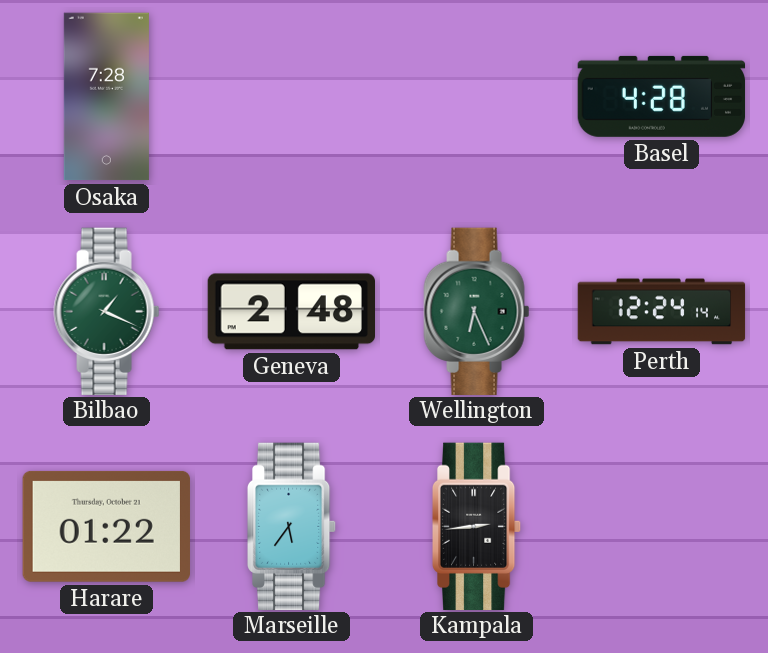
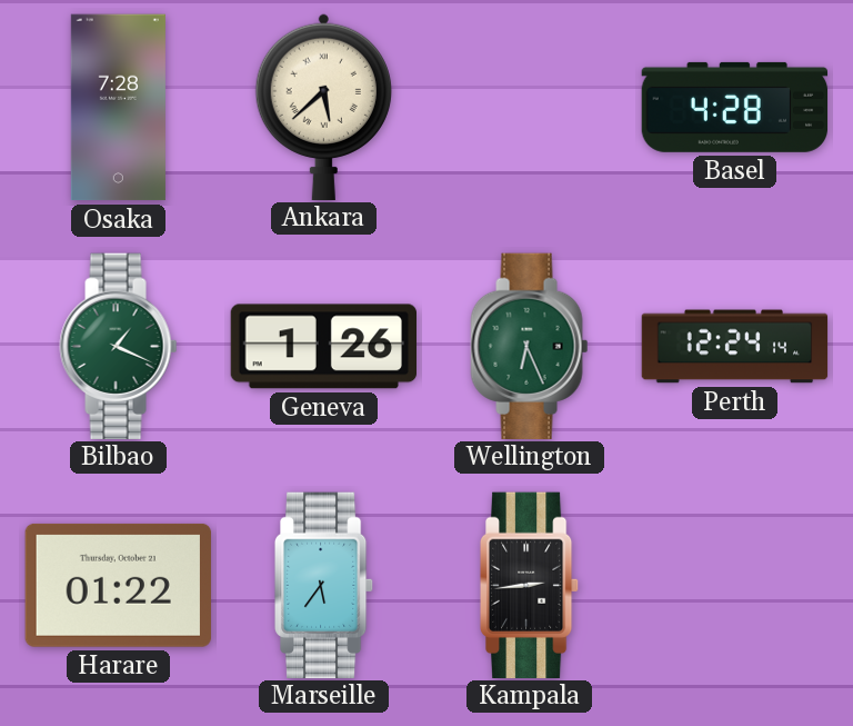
Ankara: none -> 5:38 (323, 106)
Geneva: 2:48 -> 1:26 (323, 347)
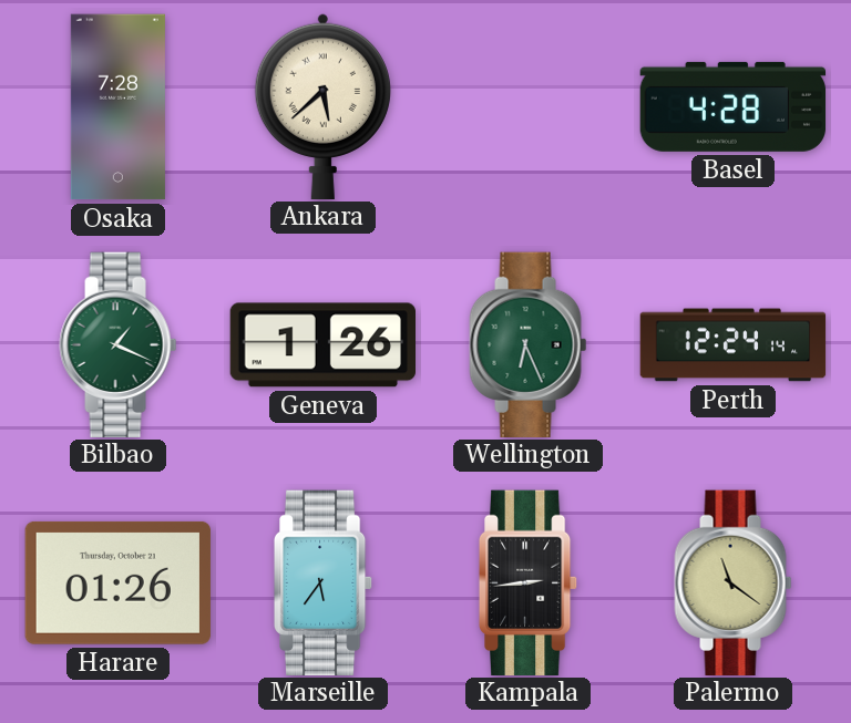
Harare: 01:22 -> 01:26 (117, 582)
Palermo: none -> 11:21 (734, 582)
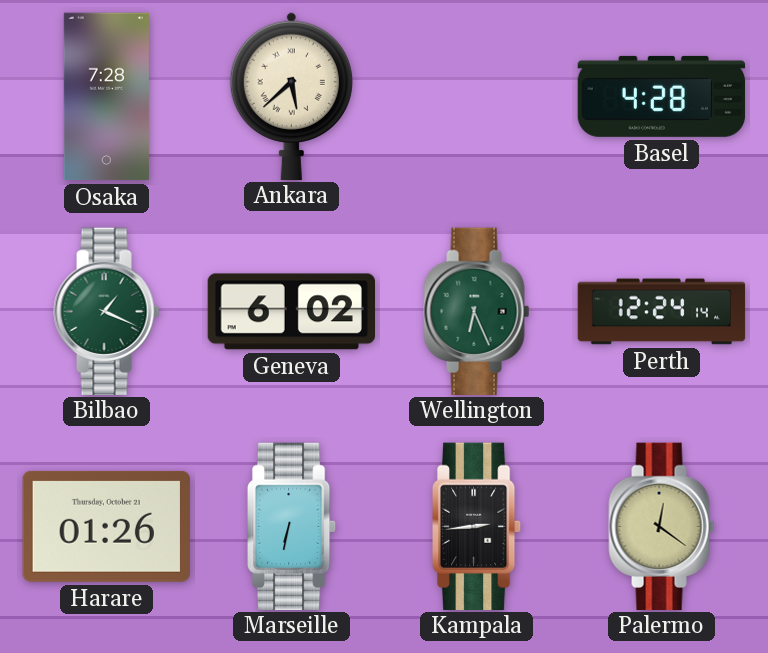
Geneva: 1:26 -> 6:02 (291, 312)
Marseille: 5:36 -> 6:32 (292, 526)
Palermo: 11:21 -> 12:21 (662, 526)
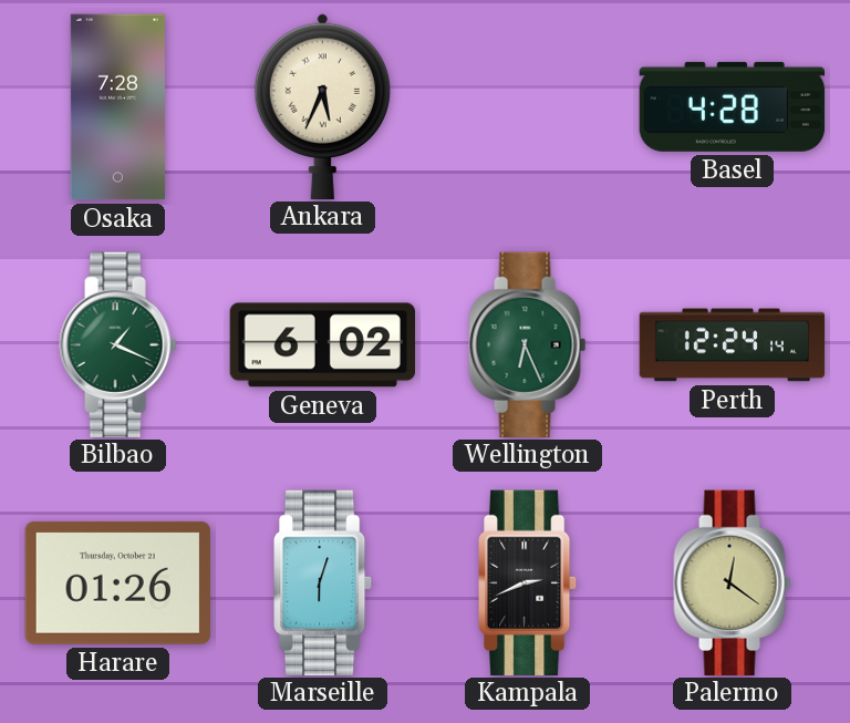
Ankara: 5:38 -> 5:34 (322, 105)
Marseille: 6:32 -> 6:03 (323, 582)
Kampala: 2:44 -> 2:41 (528, 582)
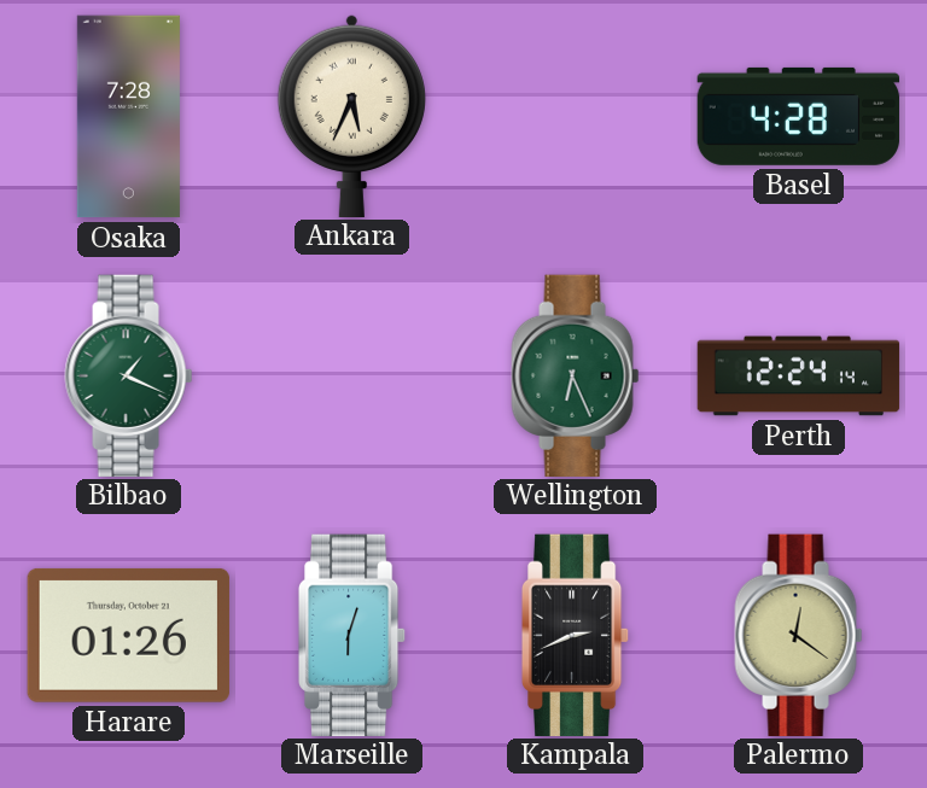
Geneva: 6:02 -> none (322, 345)
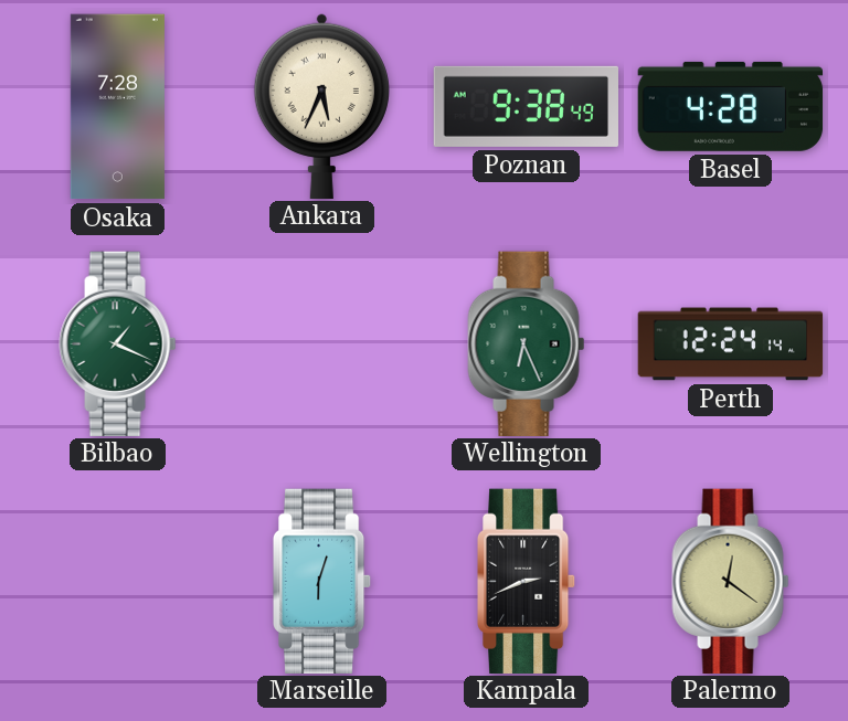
Poznan: none -> 9:38 (526, 106)
Harare: 01:26 -> none (128, 635)
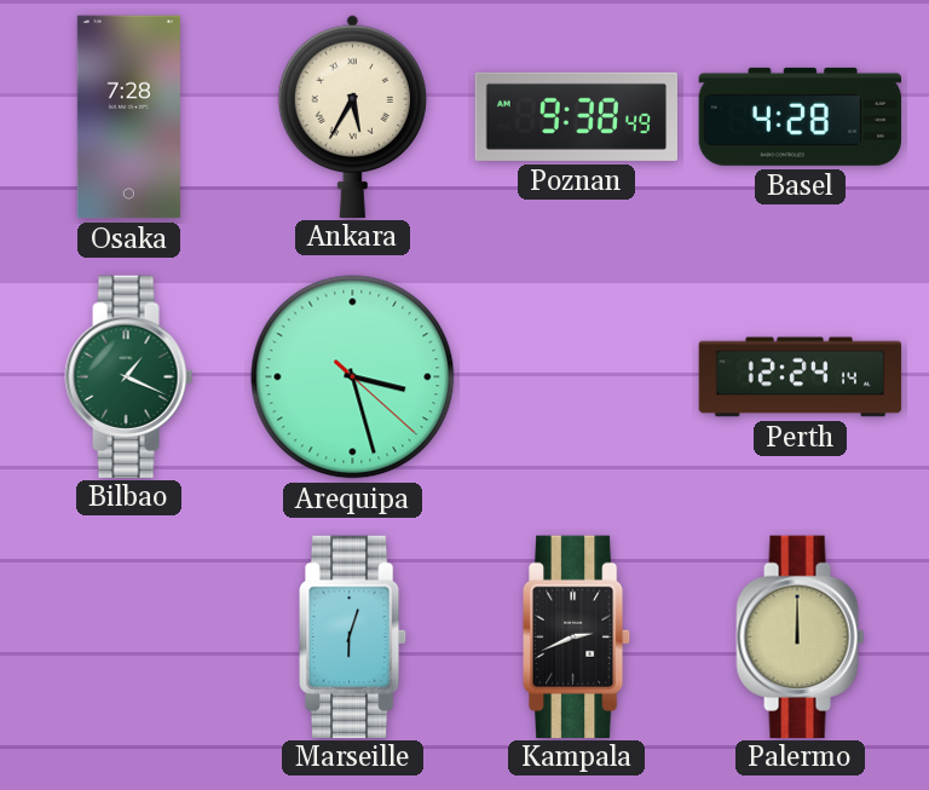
Ankara: 5:34 -> 5:35 (352, 115)
Arequipa: none -> 3:27 (353, 377)
Wellington: 6:26 -> none (527, 343)
Palermo: 12:21 -> 12:00 (801, 636)
